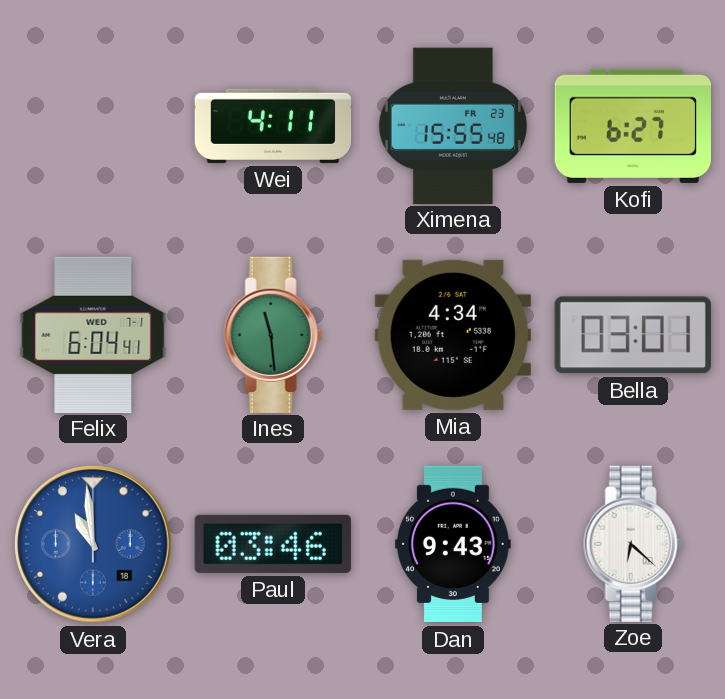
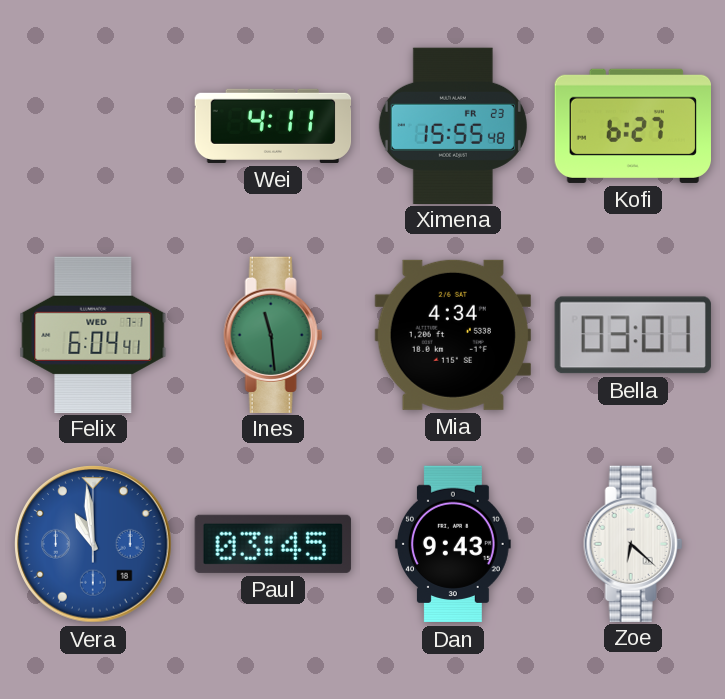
Paul: 03:46 -> 03:45 (273, 544)
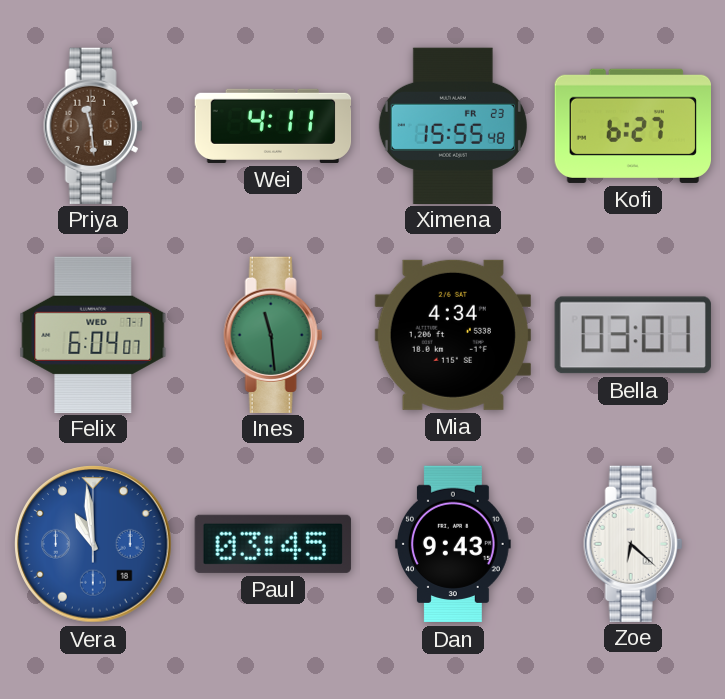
Priya: none -> 11:29 (93, 125)
Felix: 6:04:41 -> 6:04:07 (93, 334)
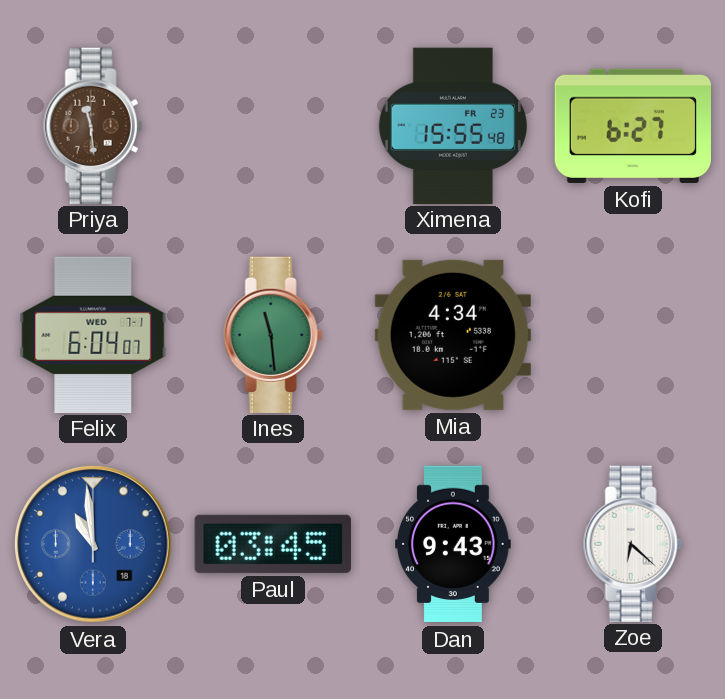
Wei: 4:11 -> none (273, 126)
Bella: 03:01 -> none (633, 335)
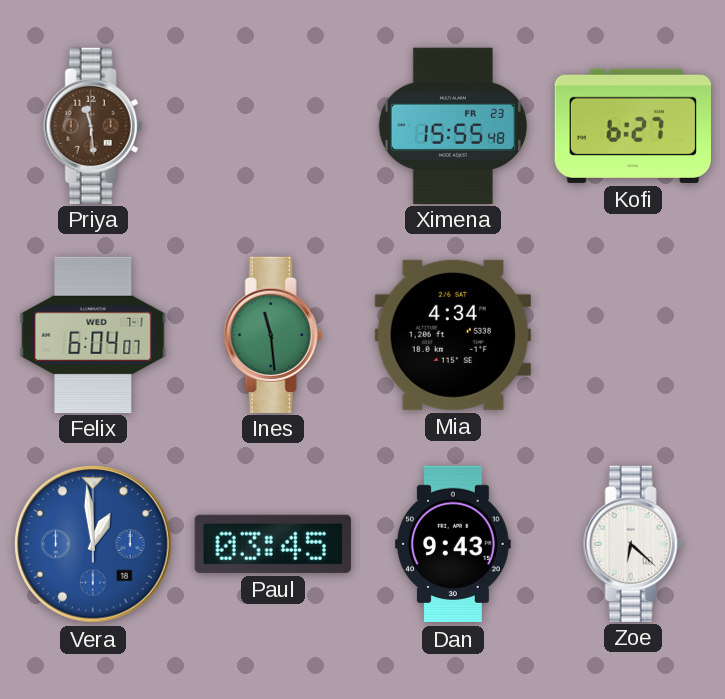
Vera: 10:59 -> 12:59 (93, 544)
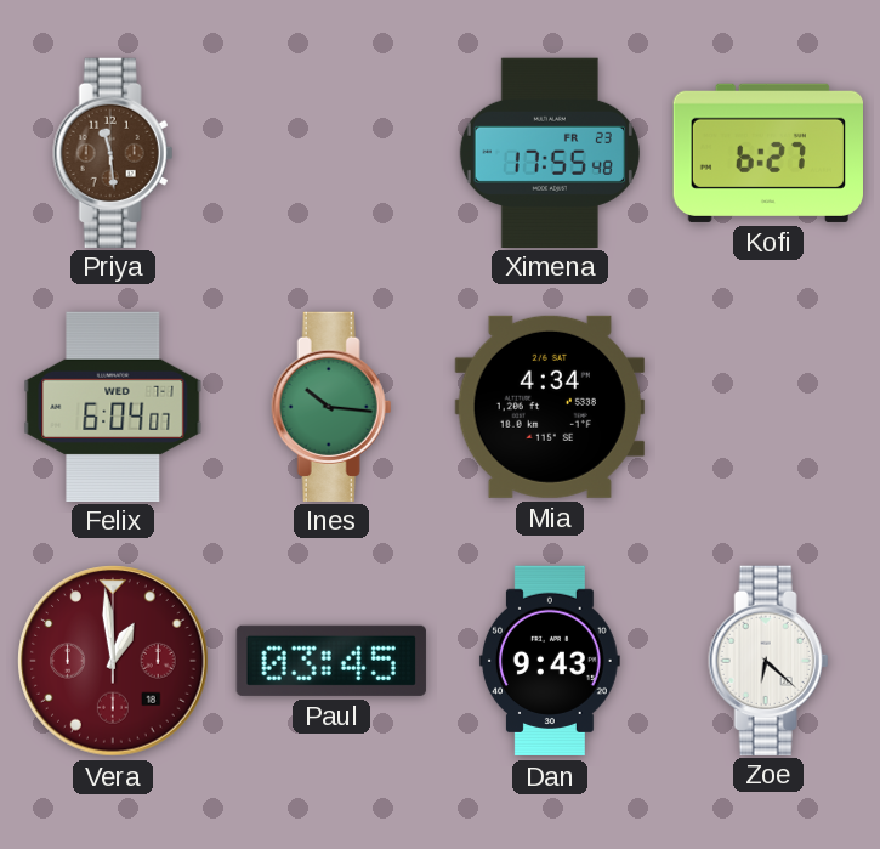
Ximena: 15:55 -> 17:55 (550, 152)
Ines: 11:29 -> 10:16 (331, 406)
Vera dial: blue -> burgundy (113, 661)
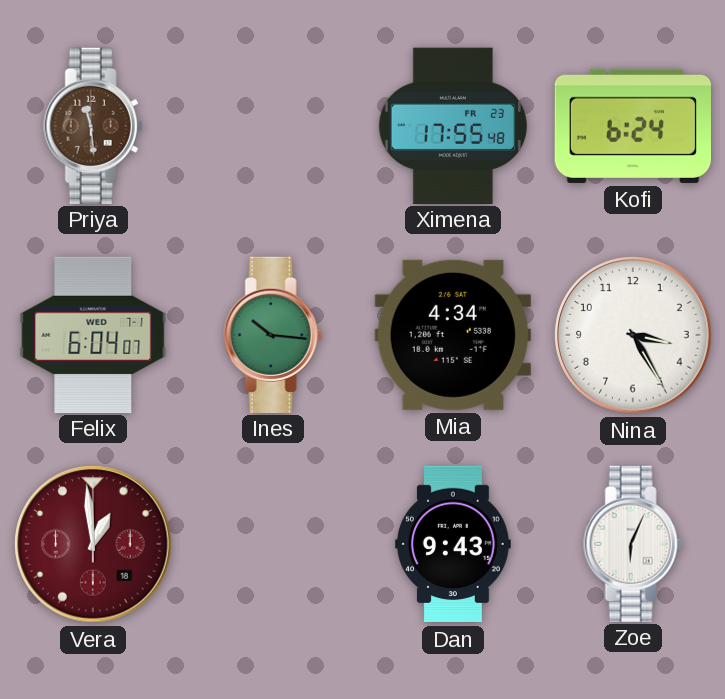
Kofi: 6:27 -> 6:24 (632, 126)
Nina: none -> 3:25 (633, 335)
Paul: 03:45 -> none (331, 661)
Zoe: 6:22 -> 6:04 (633, 543)
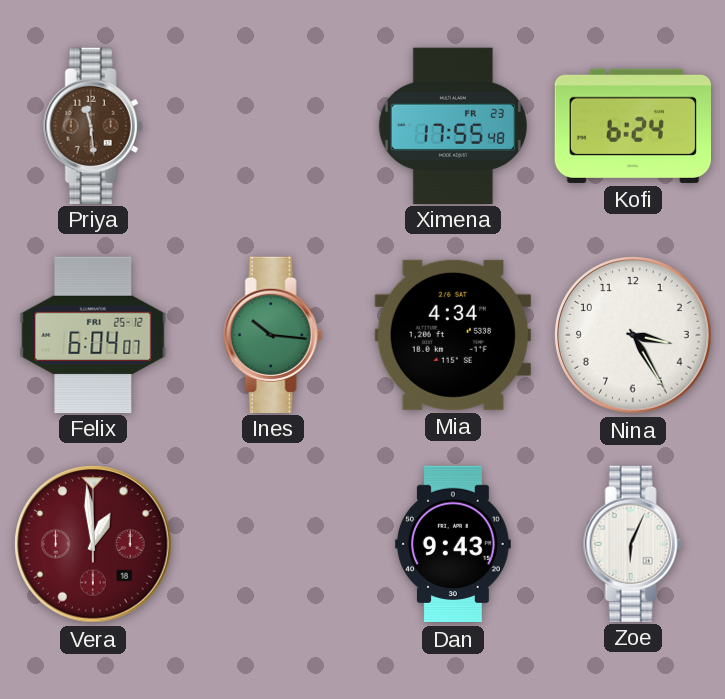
Felix date: WED 7-1 -> FRI 25-12 (93, 334)
